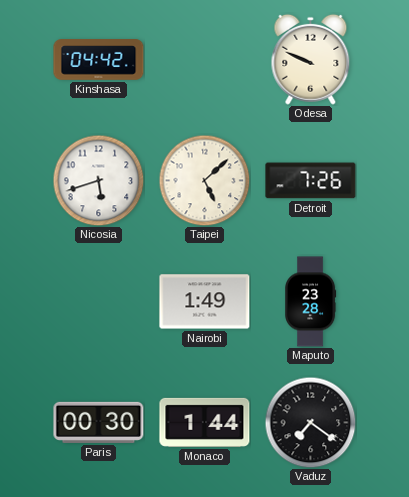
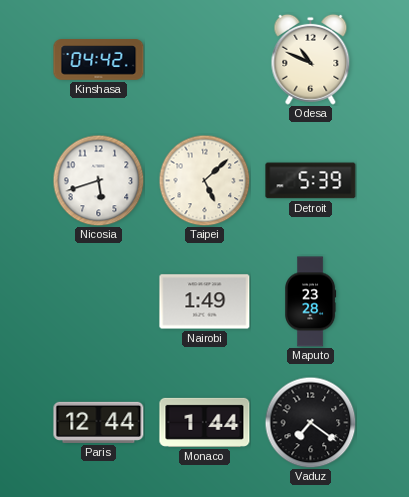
Odesa: 9:49 -> 10:49 (311, 59)
Detroit: 7:26 -> 5:39 (311, 181)
Paris: 00:30 -> 12:44 (99, 422)
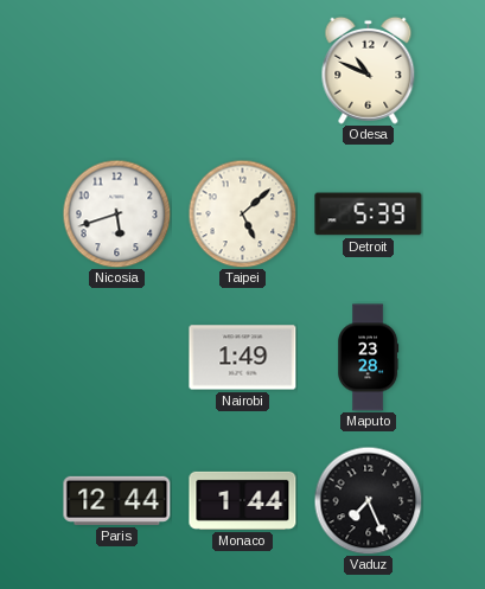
Kinshasa: 04:42 -> none (99, 60)
Vaduz: 7:21 -> 7:26 (368, 500)
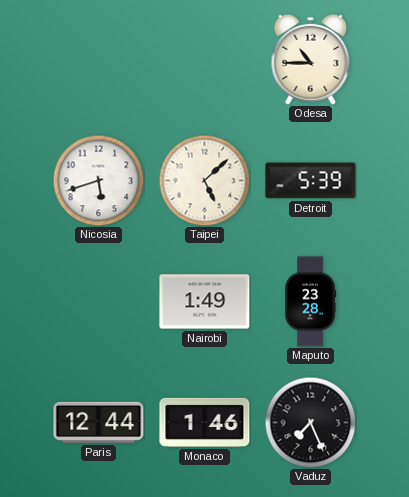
Odesa: 10:49 -> 10:45 (311, 59)
Monaco: 1:44 -> 1:46 (205, 422)
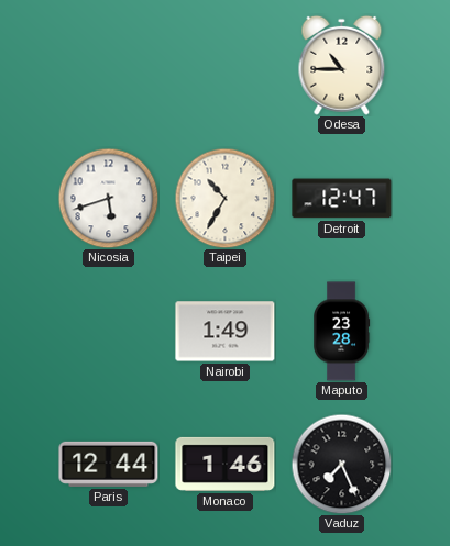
Taipei: 5:08 -> 10:35 (224, 198)
Detroit: 5:39 -> 12:47 (342, 199)
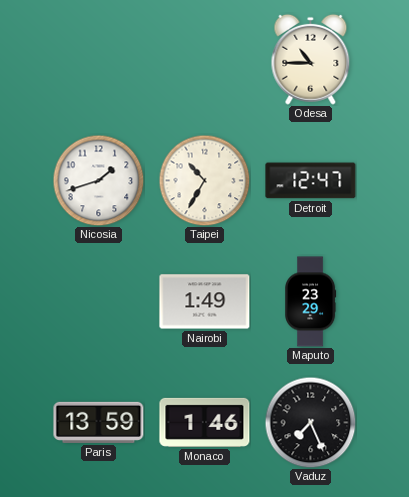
Nicosia: 5:42 -> 1:42 (98, 180)
Maputo: 23:28 -> 23:29 (311, 302)
Paris: 12:44 -> 13:59 (99, 422)
